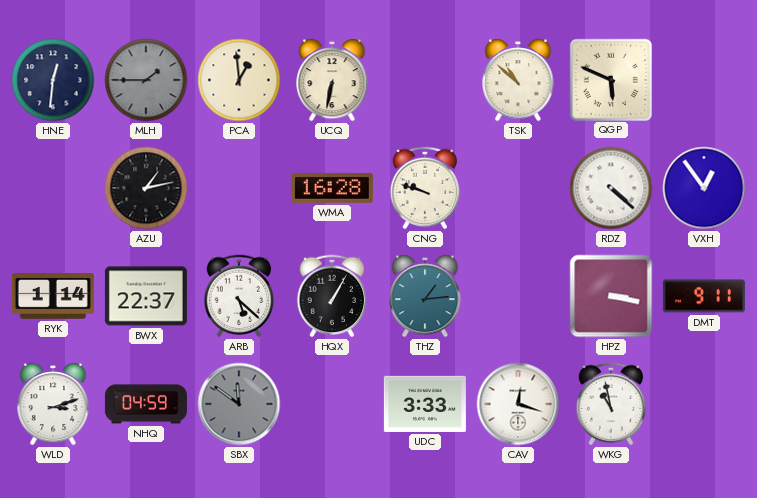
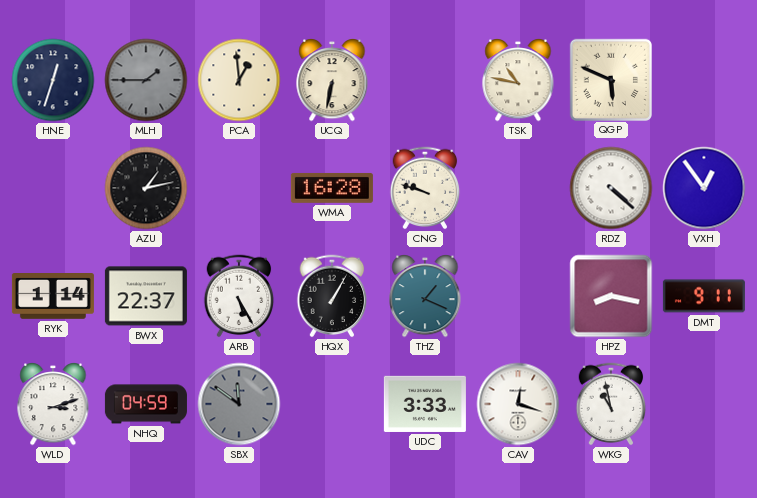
HNE: 12:31 -> 12:33 (53, 80)
TSK: 10:52 -> 10:47 (518, 81)
ARB: 5:22 -> 5:25 (239, 296)
THZ: 1:14 -> 1:19 (425, 297)
HPZ: 3:17 -> 8:17 (611, 296)
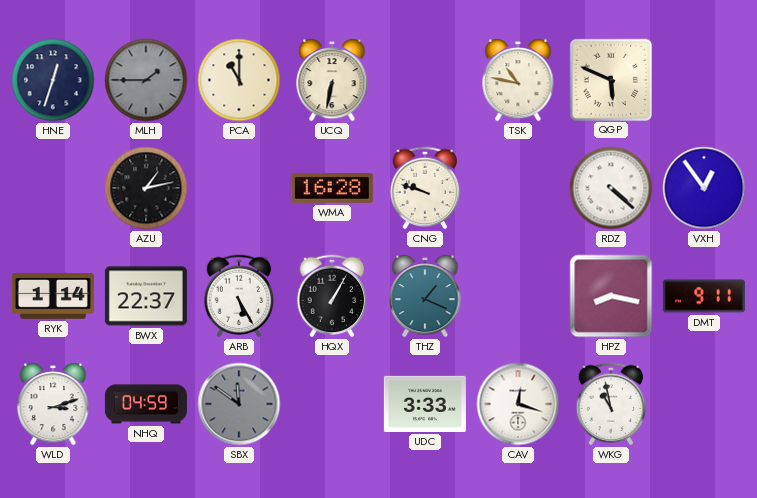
PCA: 12:59 -> 11:00 (239, 80)
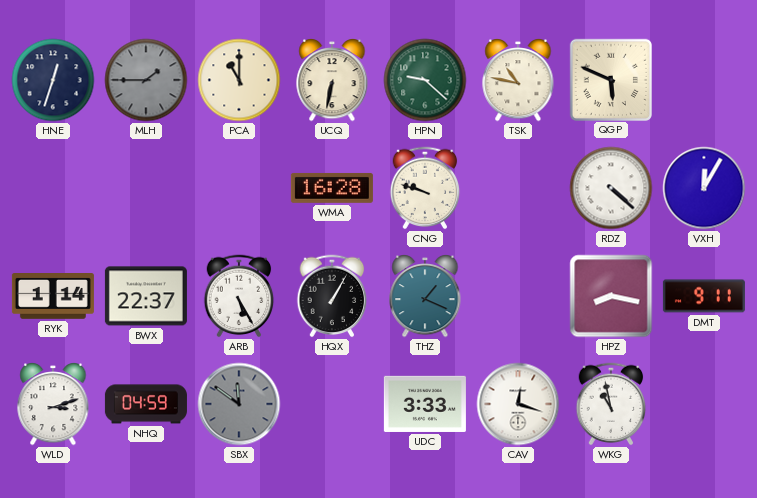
HPN: none -> 9:22 (425, 80)
AZU: 1:13 -> none (146, 188)
VXH: 12:54 -> 12:05 (704, 188)
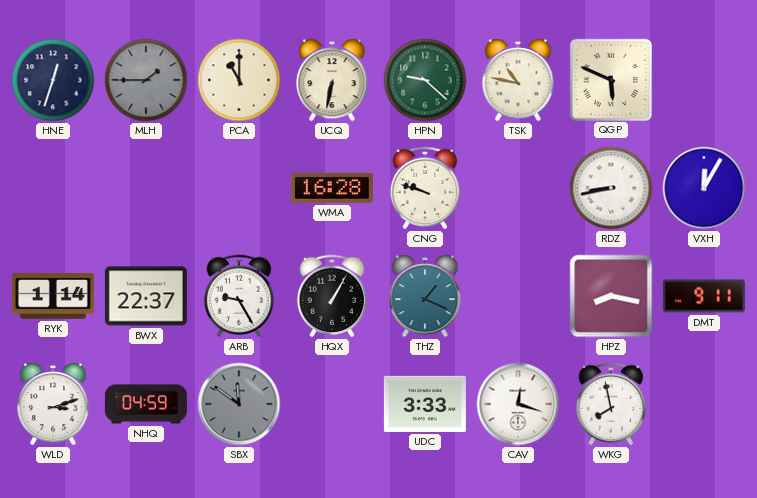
RDZ: 4:22 -> 8:43 (611, 188)
ARB: 5:25 -> 9:25 (239, 296)
WKG: 10:58 -> 7:58 (611, 404)
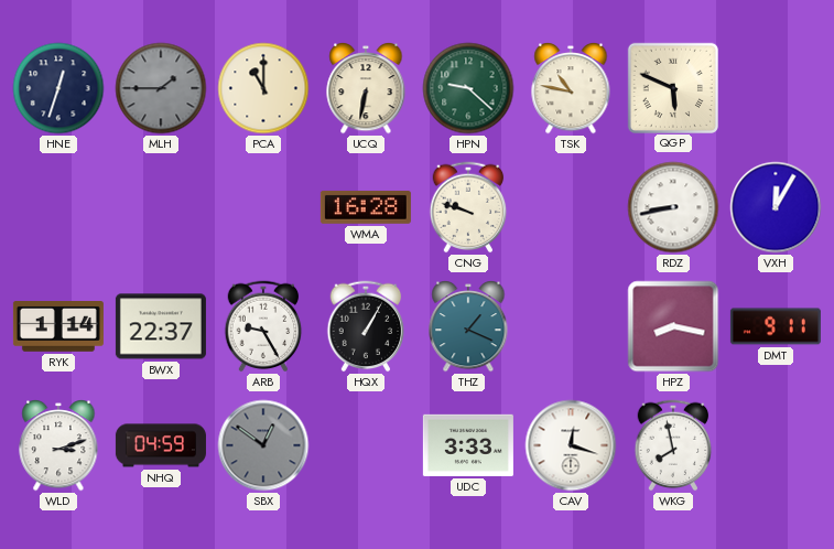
SBX: 11:51 -> 12:51 (263, 445)
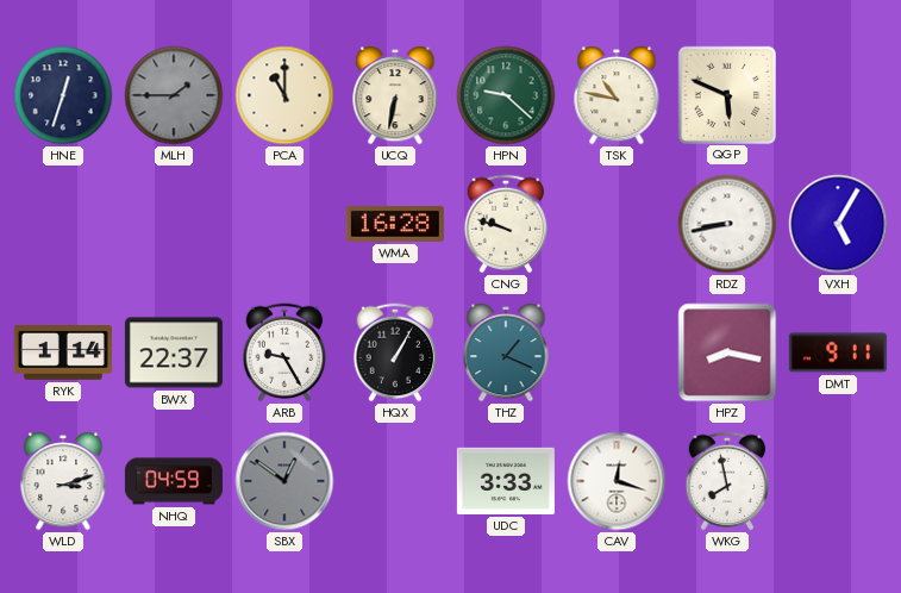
VXH: 12:05 -> 5:05 (838, 224)
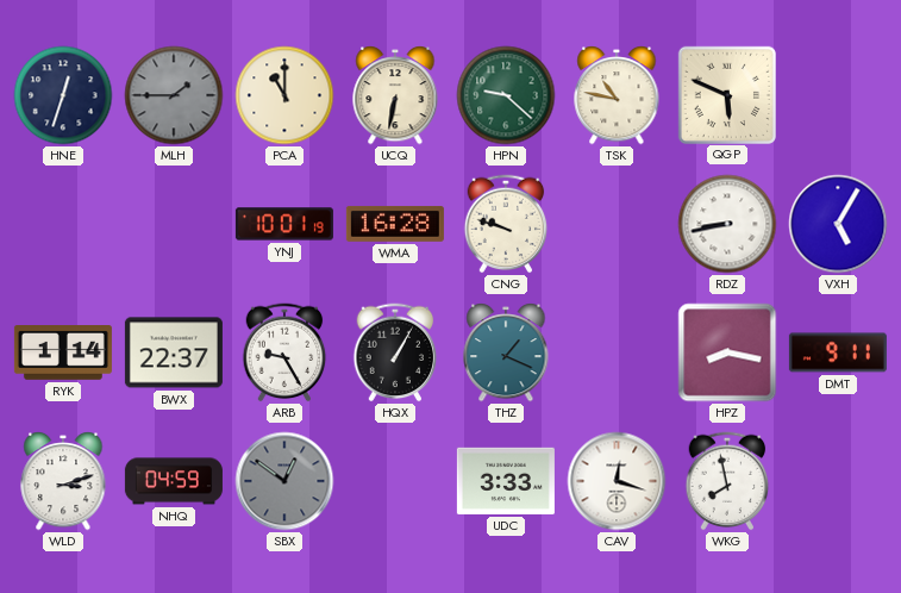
YNJ: none -> 10:01 (284, 224)
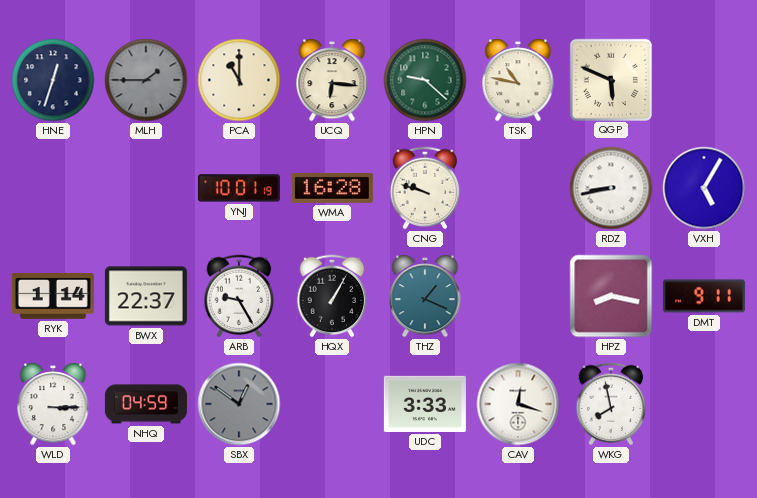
UCQ: 6:32 -> 6:16 (332, 81)
WLD: 3:12 -> 3:15 (53, 405)
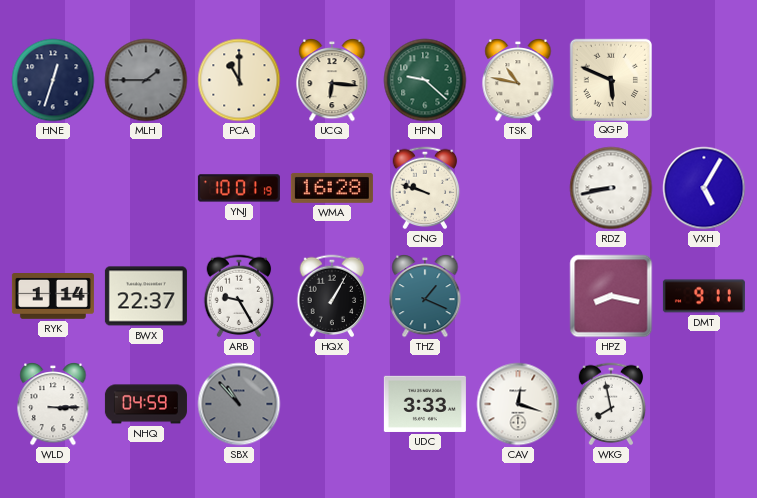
SBX: 12:51 -> 10:53 (239, 404)
